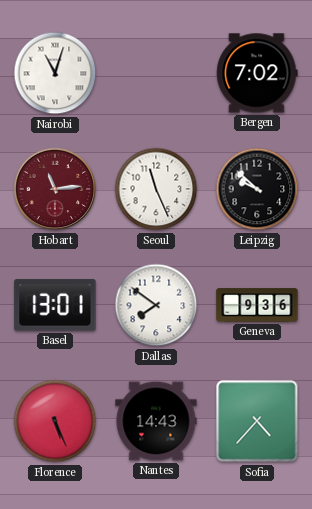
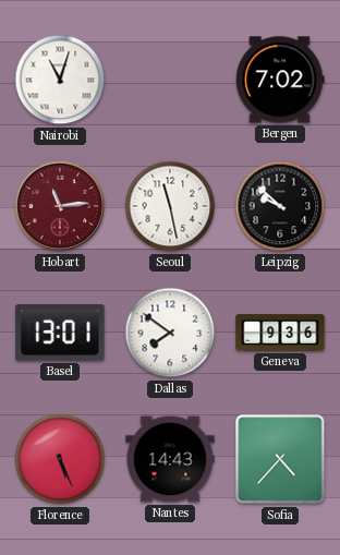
Seoul: 11:26 -> 11:28 (170, 206)
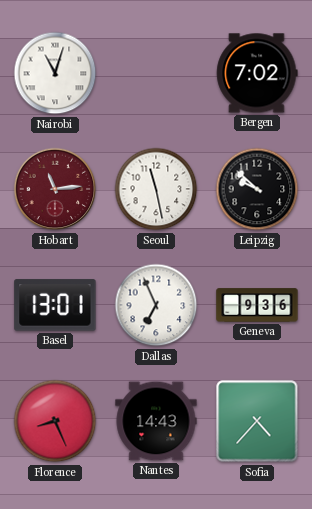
Dallas: 7:51 -> 6:56 (156, 305)
Florence: 5:26 -> 8:26 (55, 421)
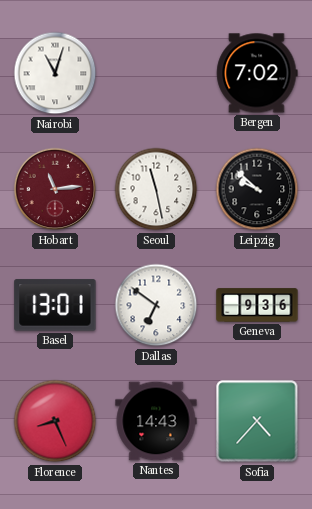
Dallas: 6:56 -> 6:51 (156, 305)
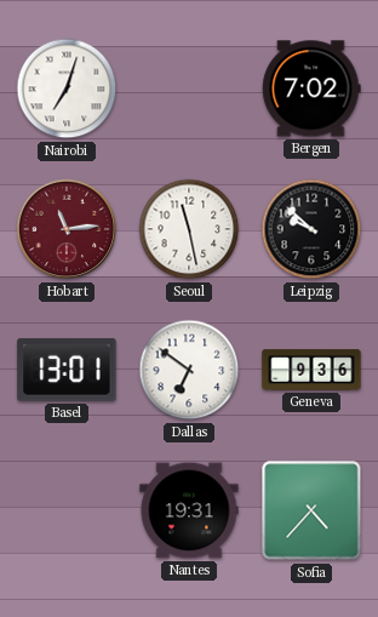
Nairobi: 11:03 -> 7:03 (67, 88)
Florence: 8:26 -> none (55, 421)
Nantes: 14:43 -> 19:31 (189, 510)
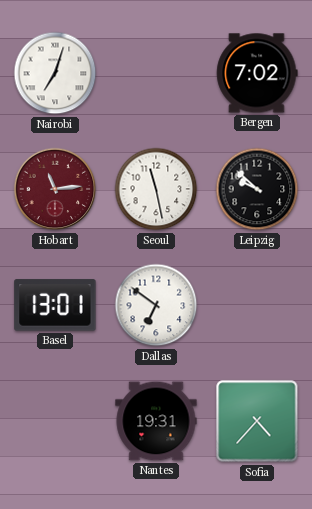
Geneva: 9:36 -> none (311, 370)
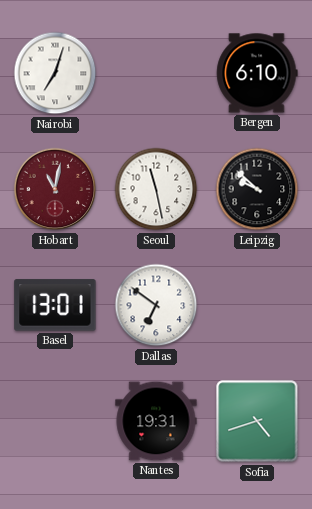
Bergen: 7:02 -> 6:10 (257, 73)
Hobart: 11:14 -> 11:02 (55, 189)
Sofia: 4:37 -> 4:42 (257, 421)
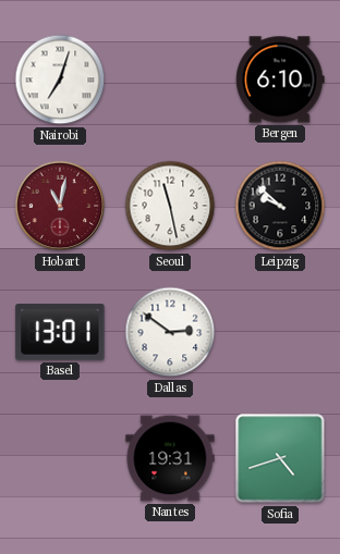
Dallas: 6:51 -> 2:51 (170, 332)
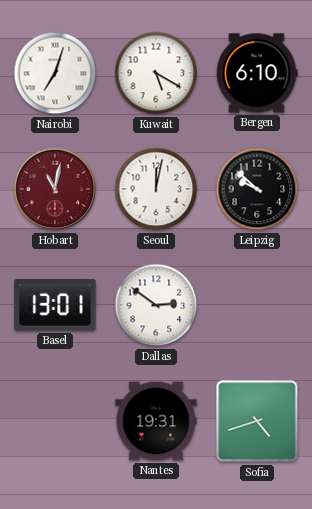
Kuwait: none -> 5:20 (156, 73)
Seoul: 11:28 -> 12:02 (156, 189)
